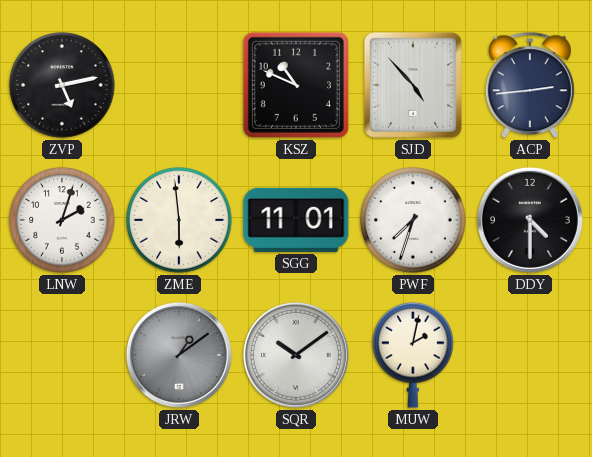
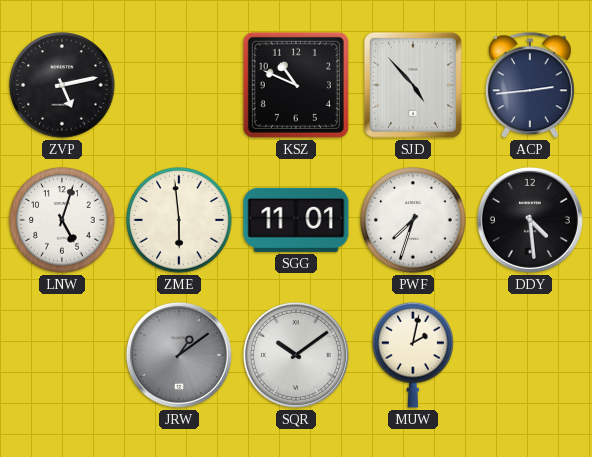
LNW: 2:03 -> 5:03 (62, 220)
DDY: 4:30 -> 4:29 (530, 220)
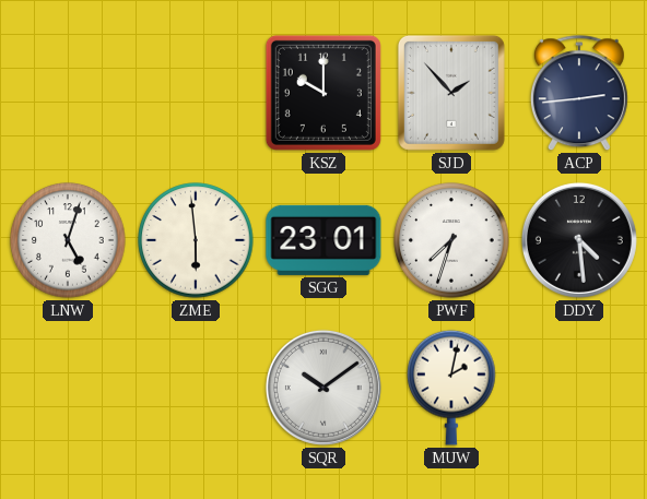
ZVP: 5:13 -> none (62, 85)
KSZ: 10:49 -> 10:00 (323, 93)
SJD: 4:53 -> 1:53 (451, 93)
SGG: 11:01 -> 23:01 (323, 240)
JRW: 1:09 -> none (179, 355)
